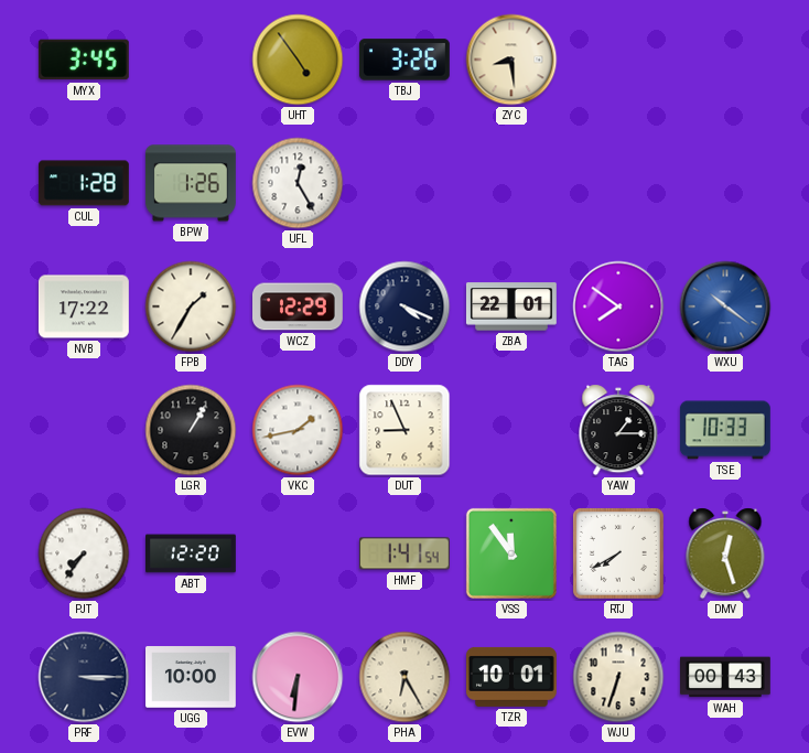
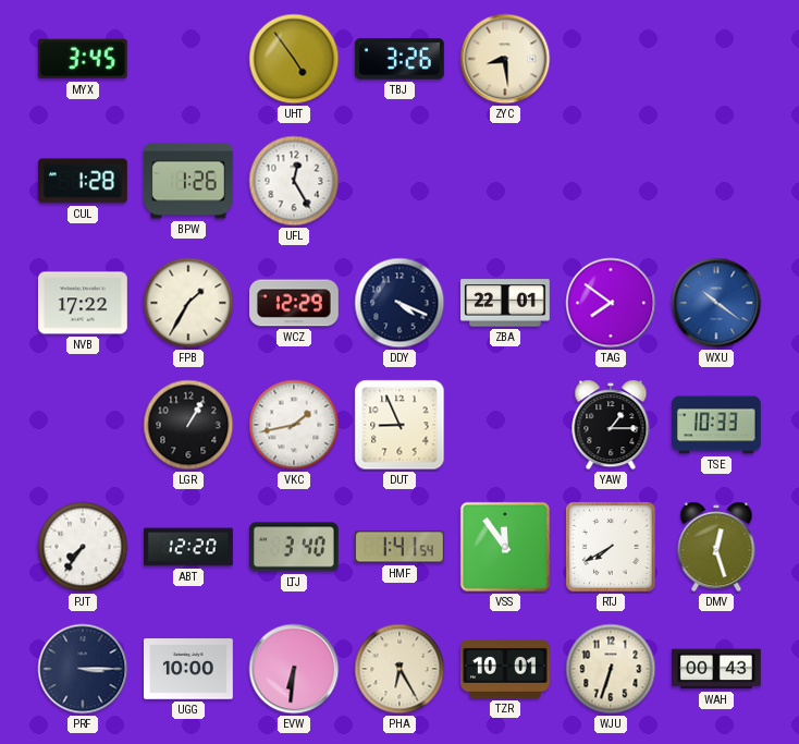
LTJ: none -> 3:40 (295, 547)
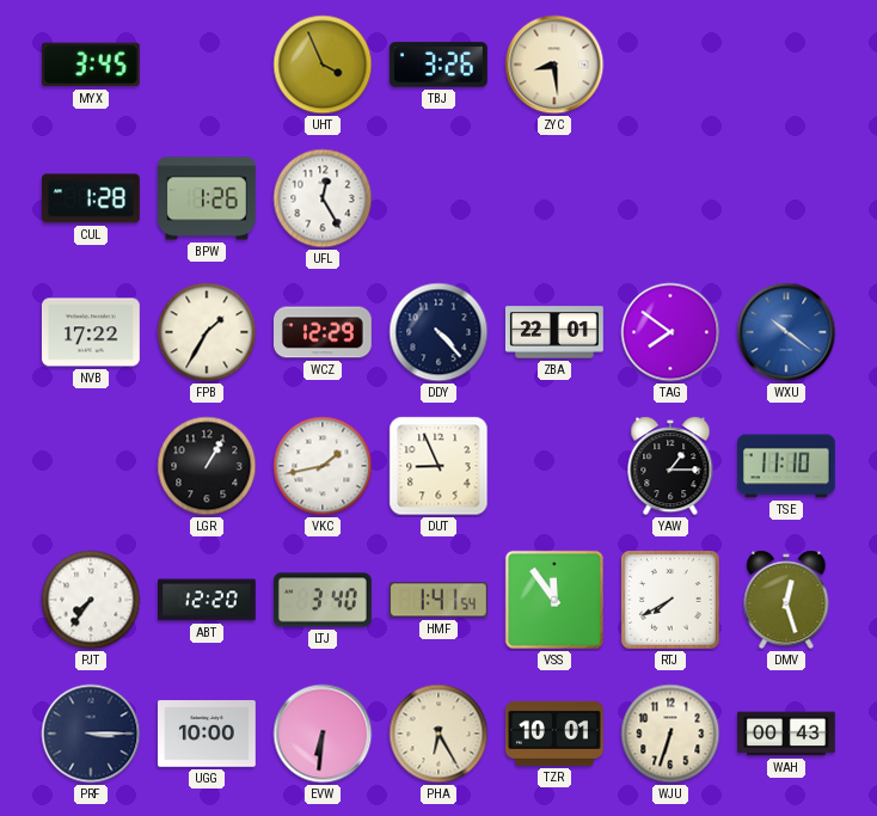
UHT: 4:54 -> 3:56 (323, 65)
DDY: 4:19 -> 4:23 (438, 332)
TSE: 10:33 -> 11:10 (786, 466)
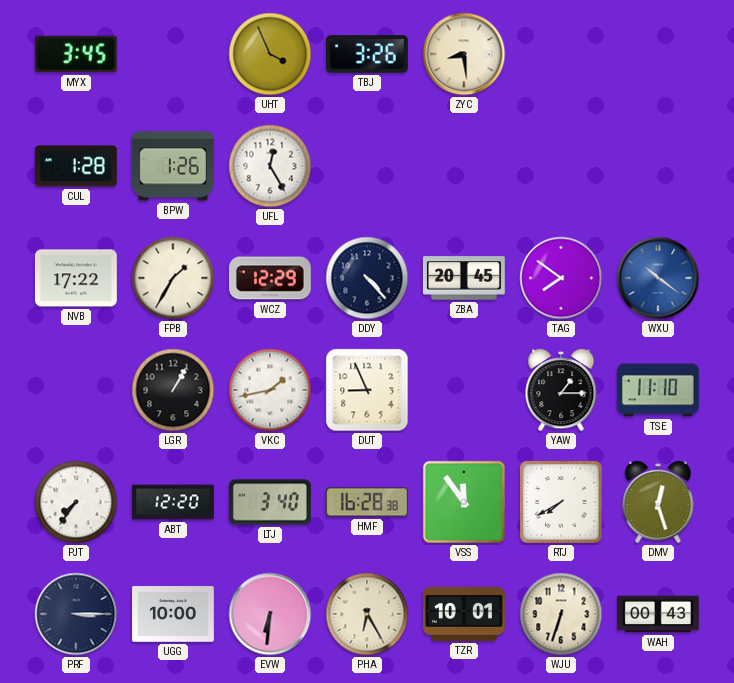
ZBA: 22:01 -> 20:45 (464, 278)
HMF: 1:41 -> 16:28 (367, 502)
